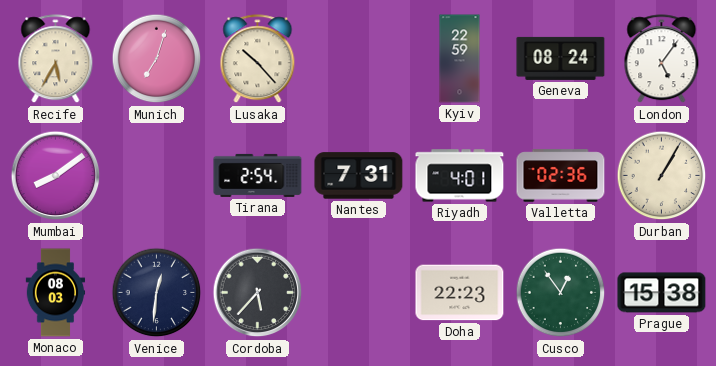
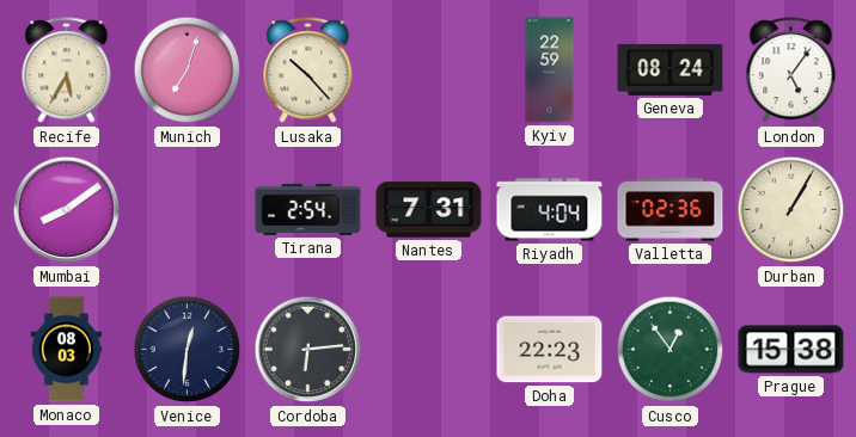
Riyadh: 4:01 -> 4:04 (550, 210)
Cordoba: 5:37 -> 6:14 (308, 350)
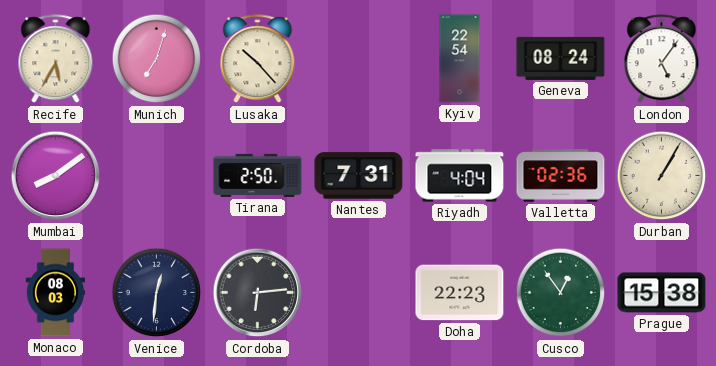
Kyiv: 22:59 -> 22:54 (460, 59)
Tirana: 2:54 -> 2:50 (258, 175)
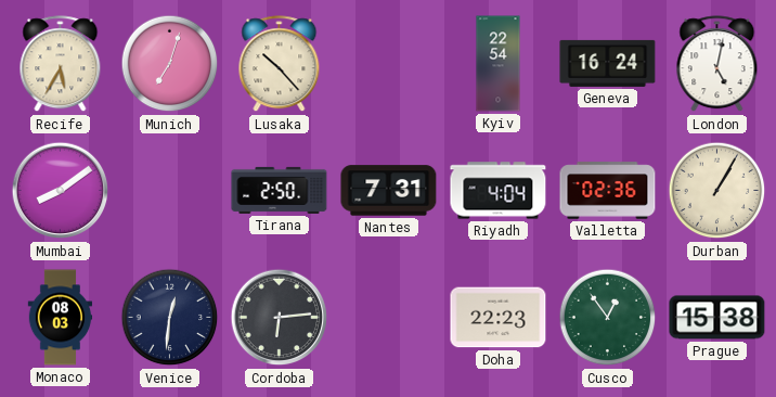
Geneva: 08:24 -> 16:24 (608, 63)
London: 5:06 -> 5:02 (717, 64)
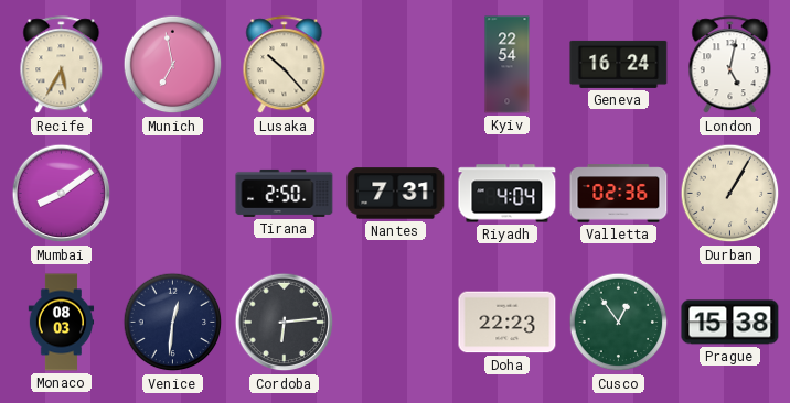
Munich: 7:03 -> 6:58 (173, 65)
